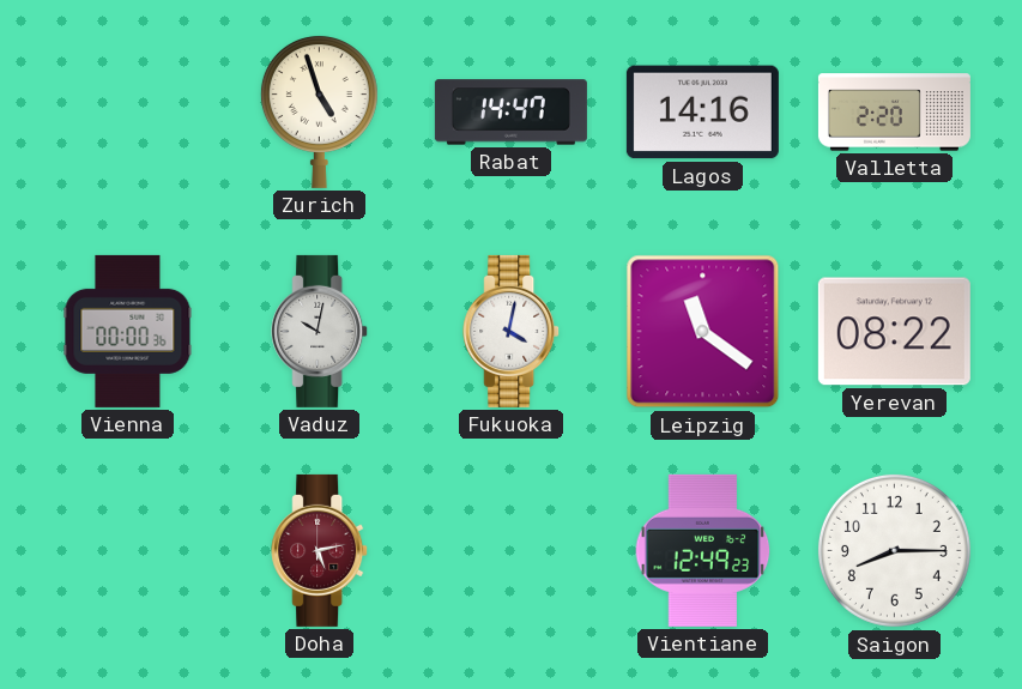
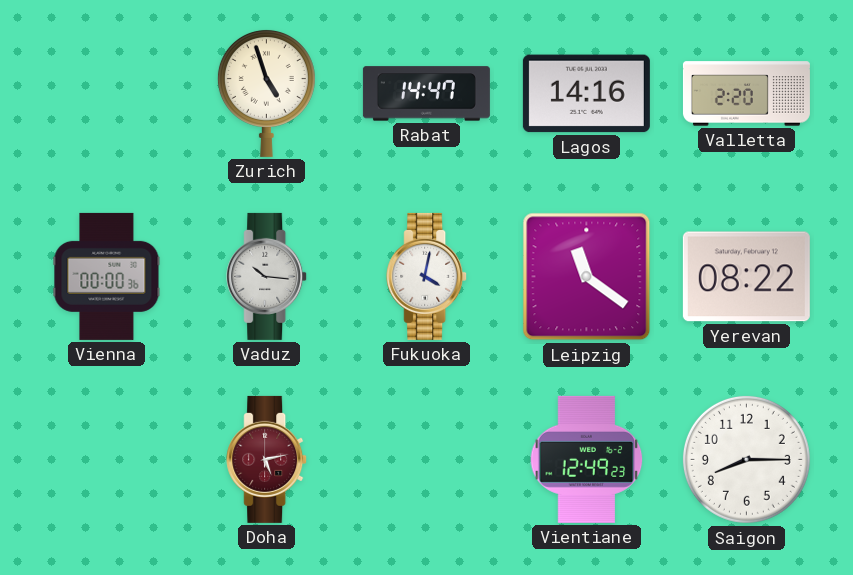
Vaduz: 10:02 -> 10:16 (267, 276)
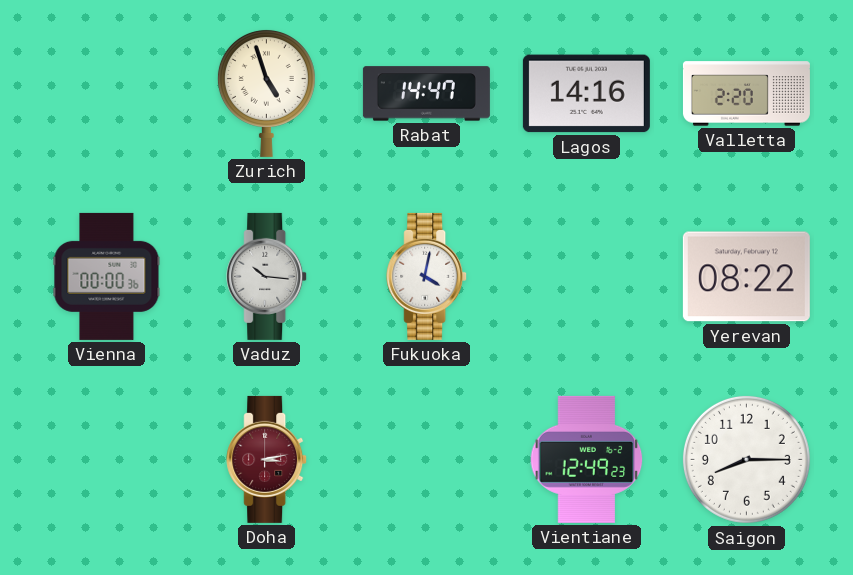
Leipzig: 11:21 -> none (587, 277)
Doha: 5:13 -> 3:13 (267, 459)
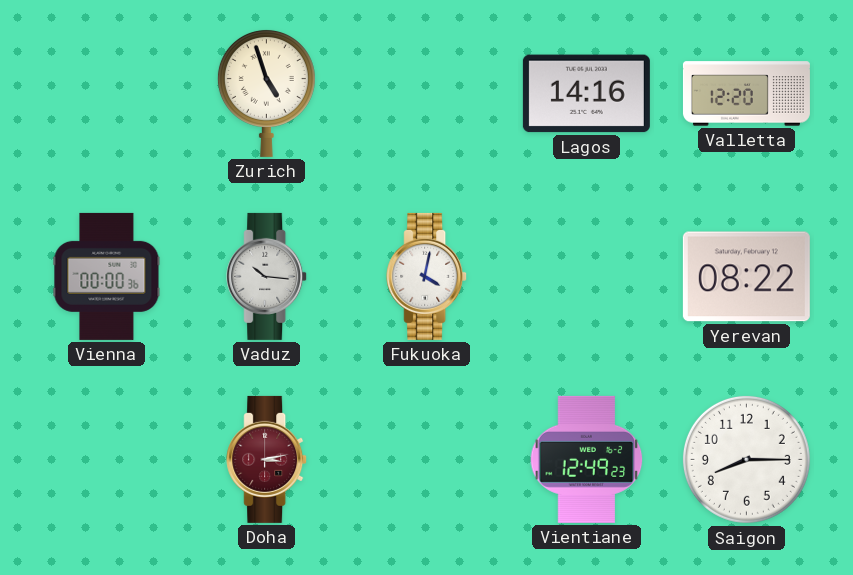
Rabat: 14:47 -> none (426, 94)
Valletta: 2:20 -> 12:20 (746, 94)
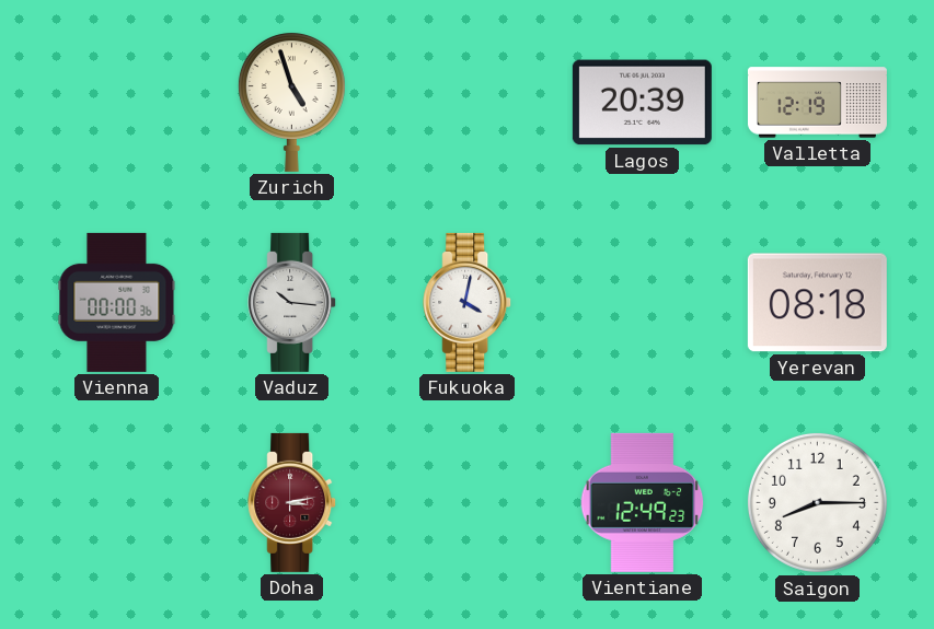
Lagos: 14:16 -> 20:39 (642, 103)
Valletta: 12:20 -> 12:19 (817, 103)
Yerevan: 08:22 -> 08:18 (817, 303)
